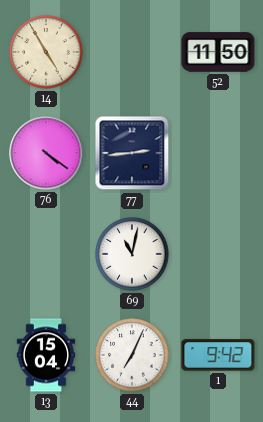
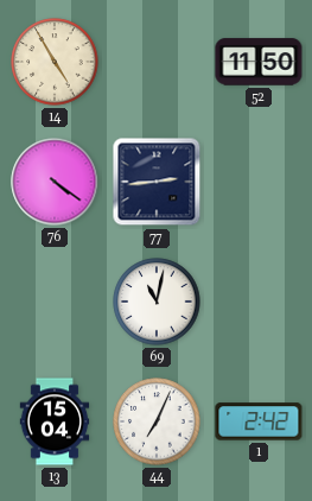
1: 9:42 -> 2:42 (259, 421)
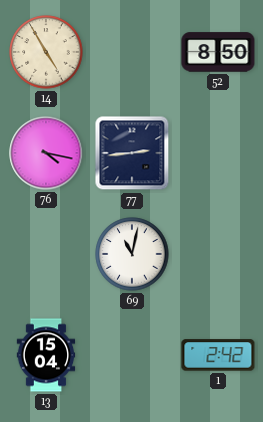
52: 11:50 -> 8:50 (218, 52)
76: 4:21 -> 4:17 (46, 153)
44: 7:04 -> none (157, 421)
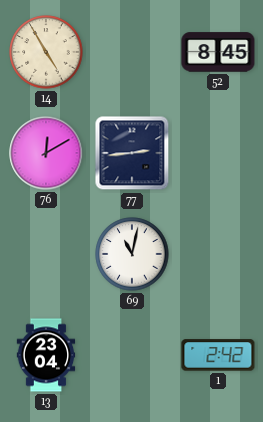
52: 8:50 -> 8:45 (218, 52)
76: 4:17 -> 12:10 (46, 153)
13: 15:04 -> 23:04 (46, 355)
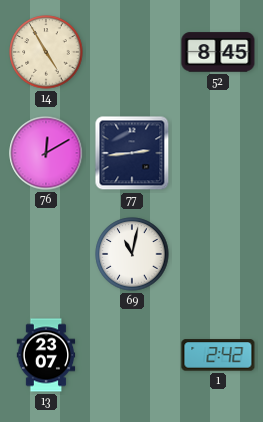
13: 23:04 -> 23:07 (46, 355)
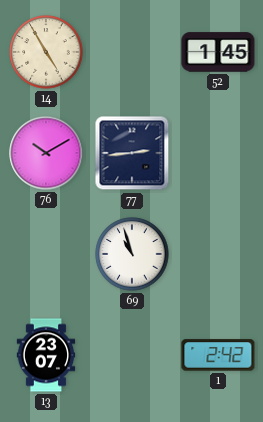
52: 8:45 -> 1:45 (218, 52)
76: 12:10 -> 10:10 (46, 153)
69: 11:02 -> 10:57 (132, 254)
